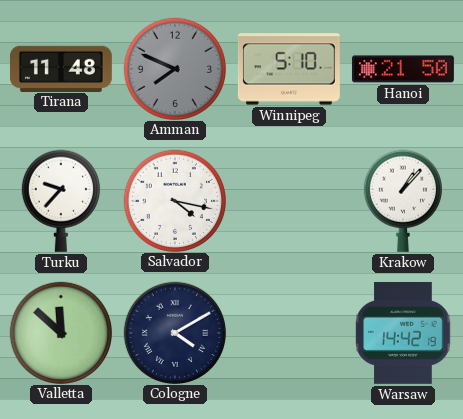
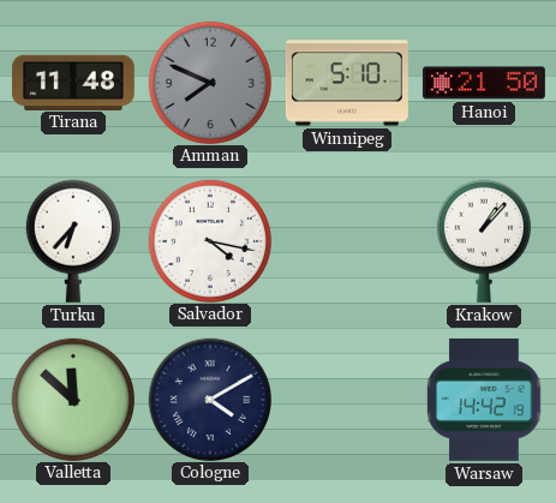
Turku: 9:37 -> 6:37 (73, 241)
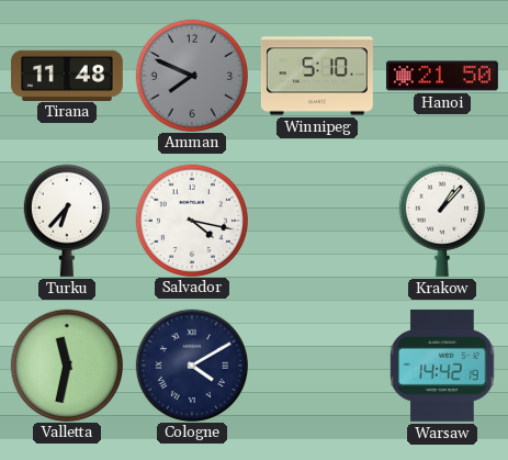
Valletta: 11:52 -> 11:32 (66, 364)
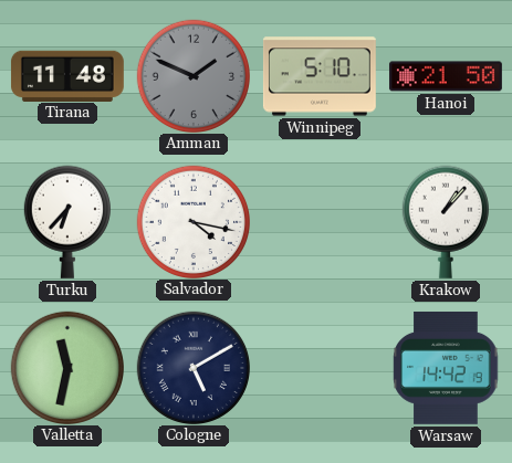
Amman: 7:49 -> 1:49 (192, 75)
Cologne: 4:10 -> 5:10 (192, 367)
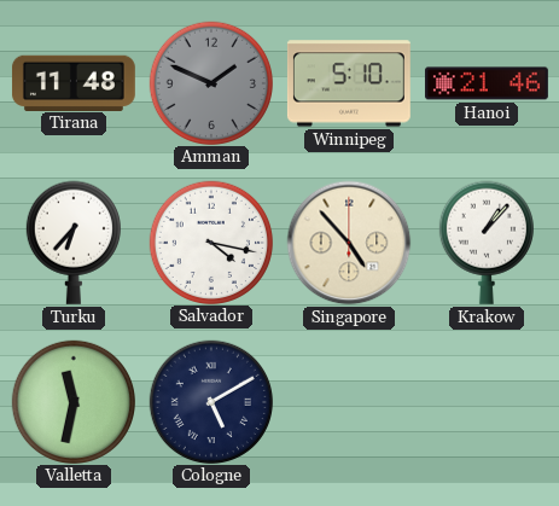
Hanoi: 21:50 -> 21:46 (487, 83)
Singapore: none -> 4:53 (349, 243)
Warsaw: 14:42 -> none (446, 368)
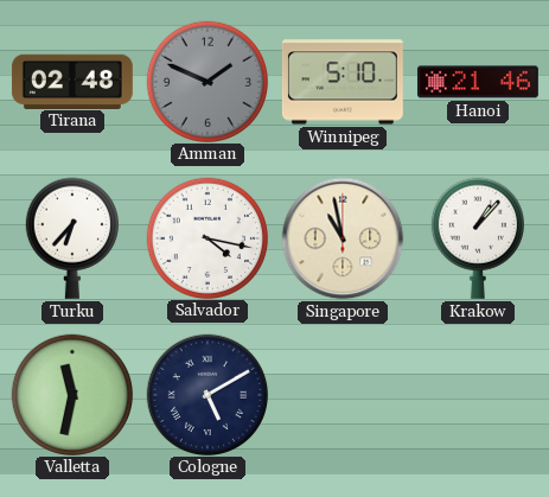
Tirana: 11:48 -> 02:48 (72, 81)
Singapore: 4:53 -> 10:58 (343, 238)
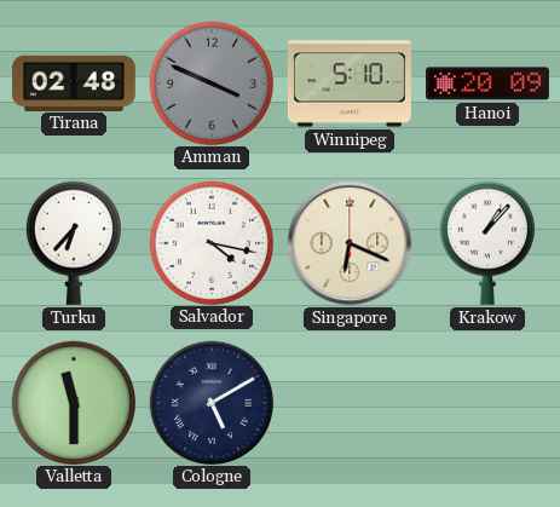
Amman: 1:49 -> 3:49 (210, 82)
Hanoi: 21:46 -> 20:09 (487, 83)
Singapore: 10:58 -> 6:19 (350, 243)
Valletta: 11:32 -> 11:30 (73, 402)
